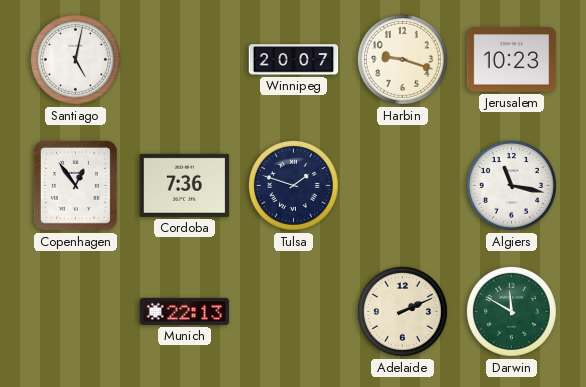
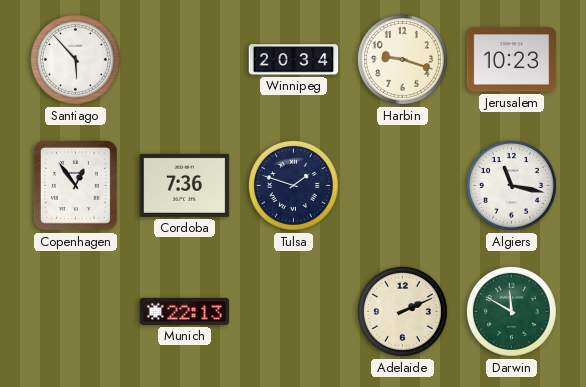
Santiago: 5:02 -> 5:53 (75, 59)
Winnipeg: 20:07 -> 20:34 (294, 60)
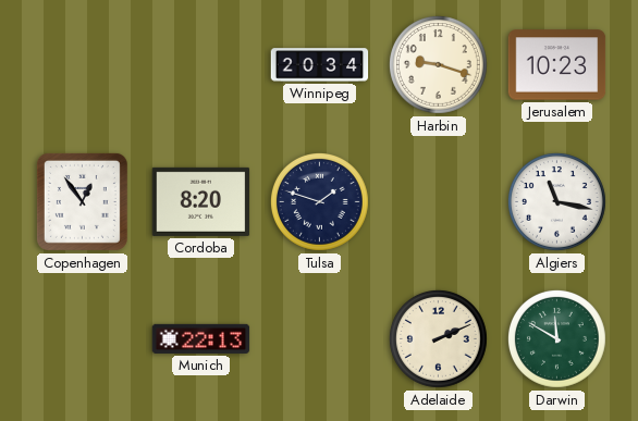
Santiago: 5:53 -> none (75, 59)
Cordoba: 7:36 -> 8:20 (201, 201)
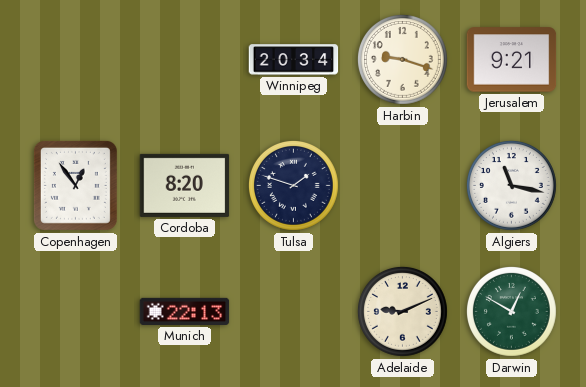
Jerusalem: 10:23 -> 9:21 (512, 60)
Adelaide: 2:11 -> 9:11 (402, 311)
Darwin: 11:50 -> 12:50 (511, 311)
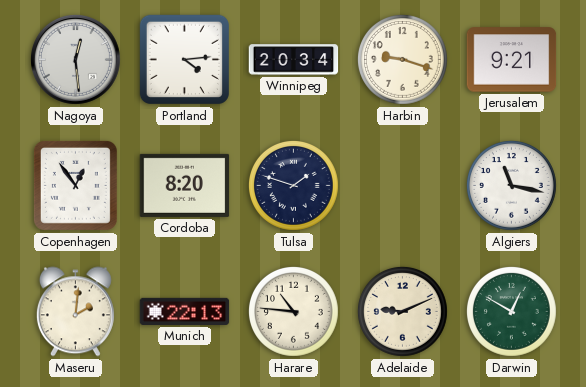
Nagoya: none -> 12:29 (75, 59)
Portland: none -> 4:14 (184, 59)
Maseru: none -> 2:01 (75, 312)
Harare: none -> 10:46 (293, 311)
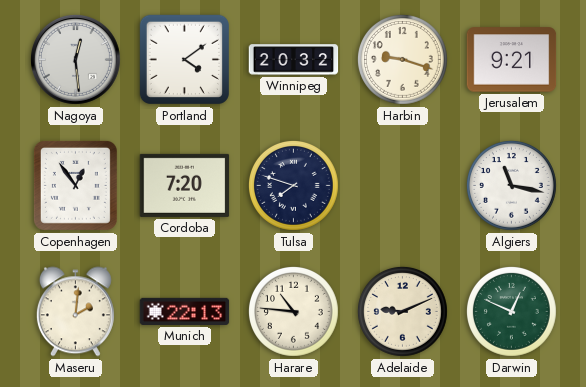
Portland: 4:14 -> 4:09 (184, 59)
Winnipeg: 20:34 -> 20:32 (294, 60)
Cordoba: 8:20 -> 7:20 (185, 185)
Tulsa: 1:48 -> 7:48 (293, 185)
Darwin: 12:50 -> 12:49 (511, 311)
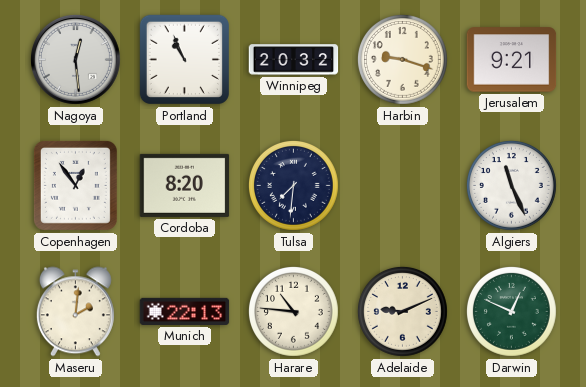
Portland: 4:09 -> 10:56 (184, 59)
Cordoba: 7:20 -> 8:20 (185, 185)
Tulsa: 7:48 -> 7:31 (293, 185)
Algiers: 11:17 -> 11:26 (511, 185)
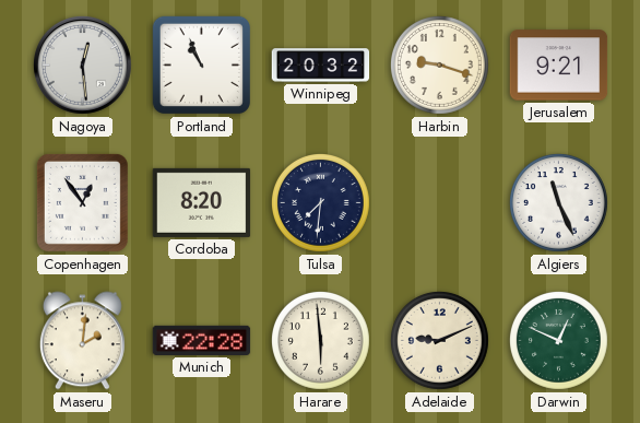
Munich: 22:13 -> 22:28 (202, 340)
Harare: 10:46 -> 5:59 (320, 340)
